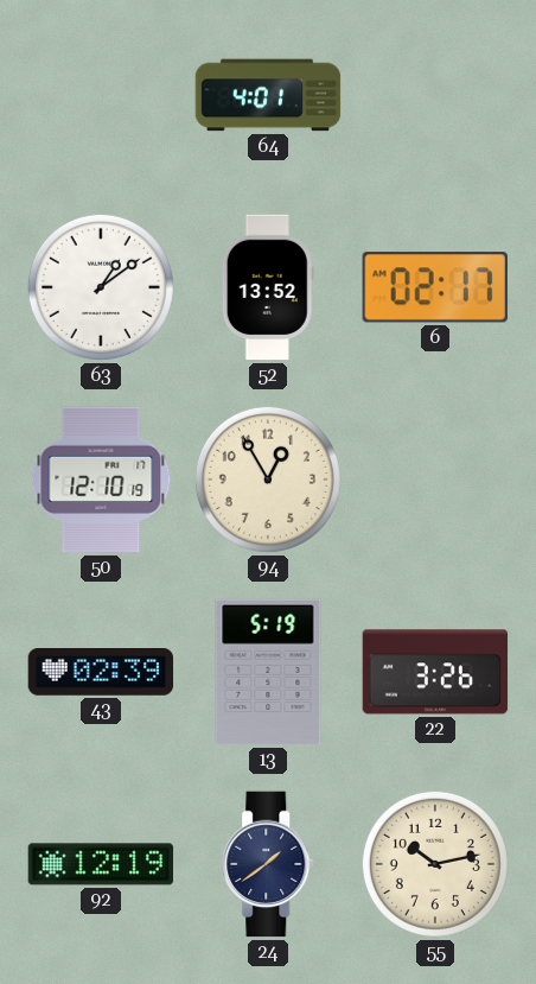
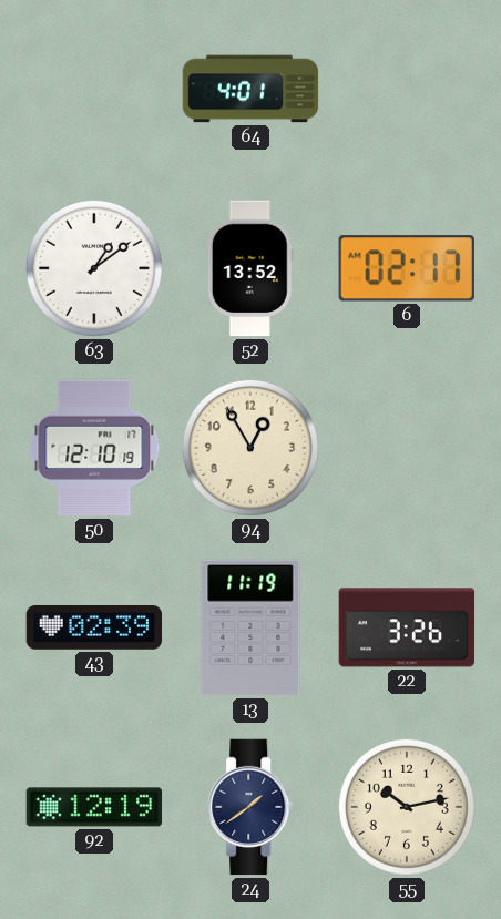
13: 5:19 -> 11:19 (250, 627)
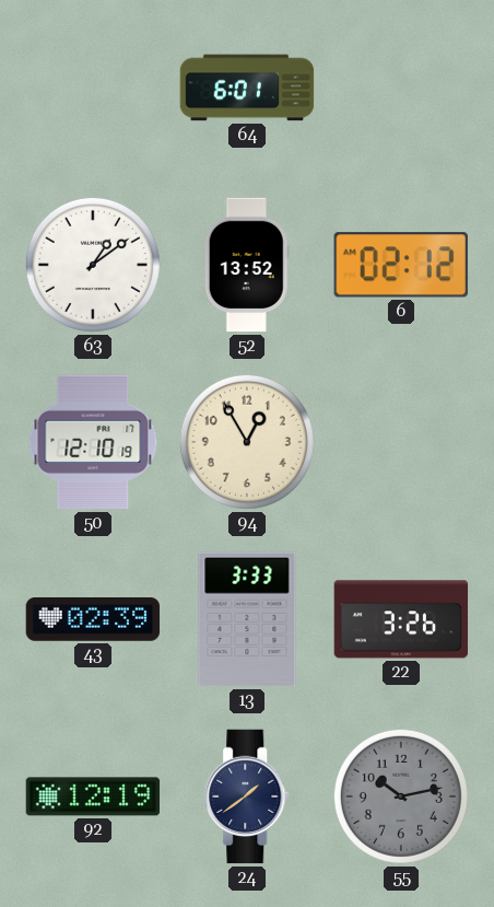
64: 4:01 -> 6:01 (247, 88)
6: 02:17 -> 02:12 (401, 265)
13: 11:19 -> 3:33 (247, 619)
55 dial: cream -> grey (401, 796)
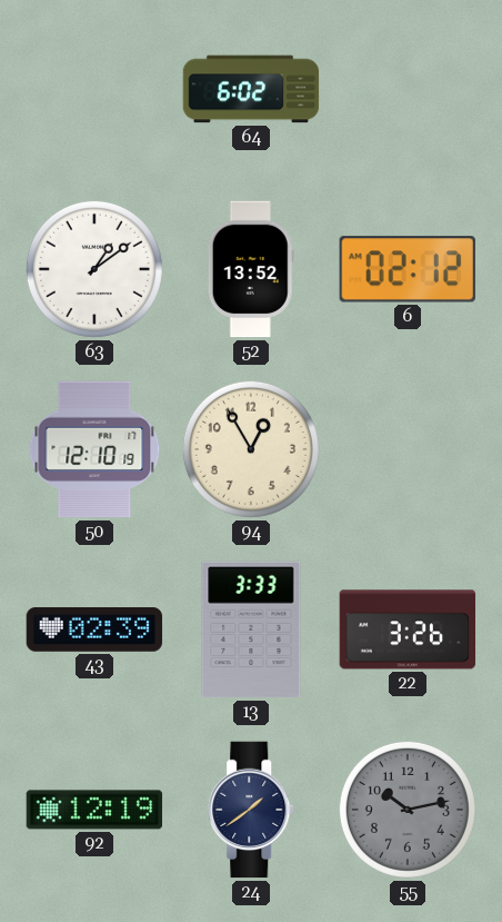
64: 6:01 -> 6:02 (251, 89)
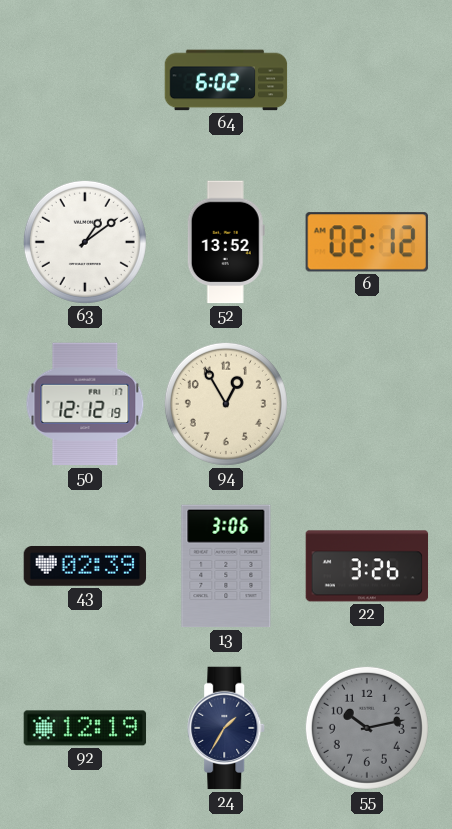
50: 12:10 -> 12:12 (85, 404)
13: 3:33 -> 3:06 (226, 566)
24: 1:39 -> 1:35 (227, 728)
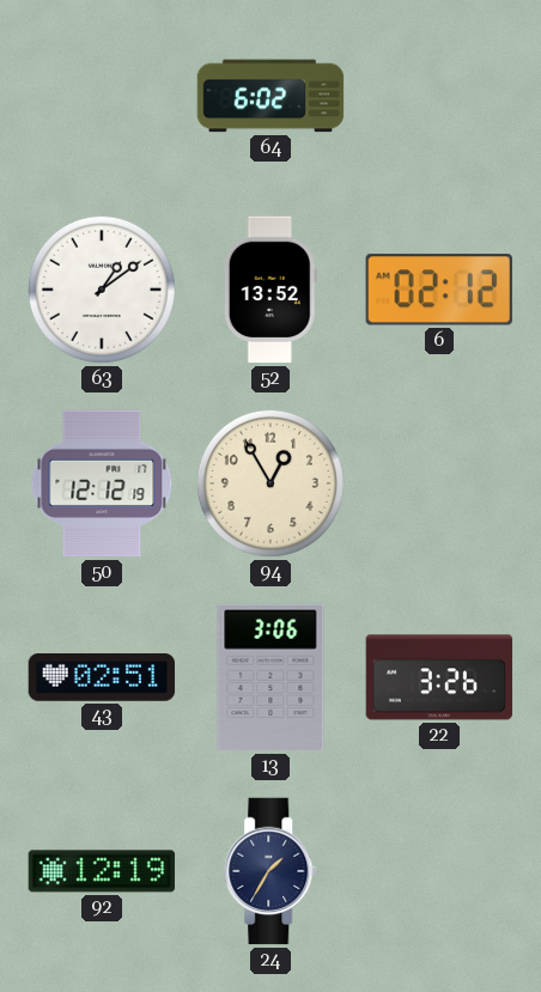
43: 02:39 -> 02:51 (102, 678)
55: 10:13 -> none (367, 728)
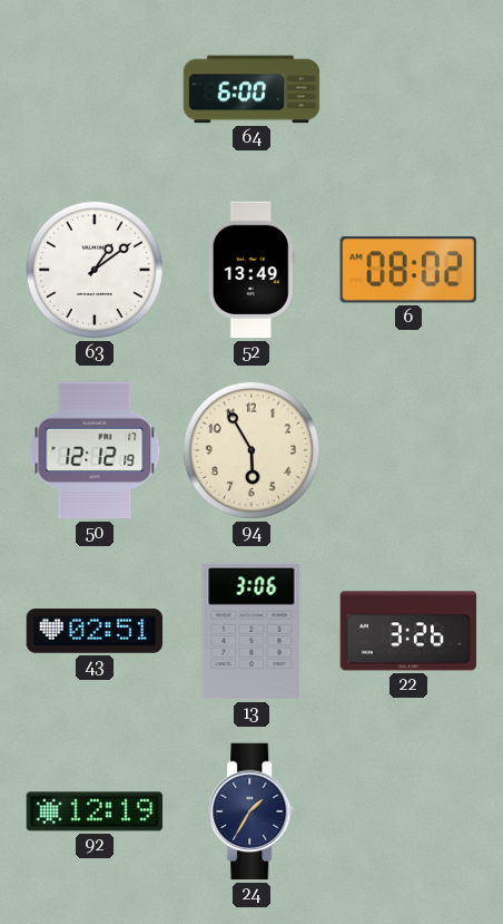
64: 6:02 -> 6:00 (251, 89)
52: 13:52 -> 13:49 (251, 270)
6: 02:12 -> 08:02 (408, 270)
94: 12:55 -> 5:55 (251, 450)
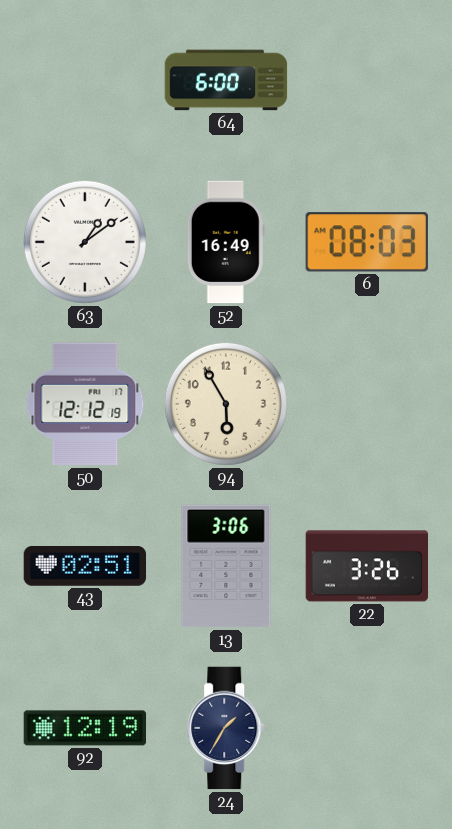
52: 13:49 -> 16:49 (226, 242)
6: 08:02 -> 08:03 (367, 242)
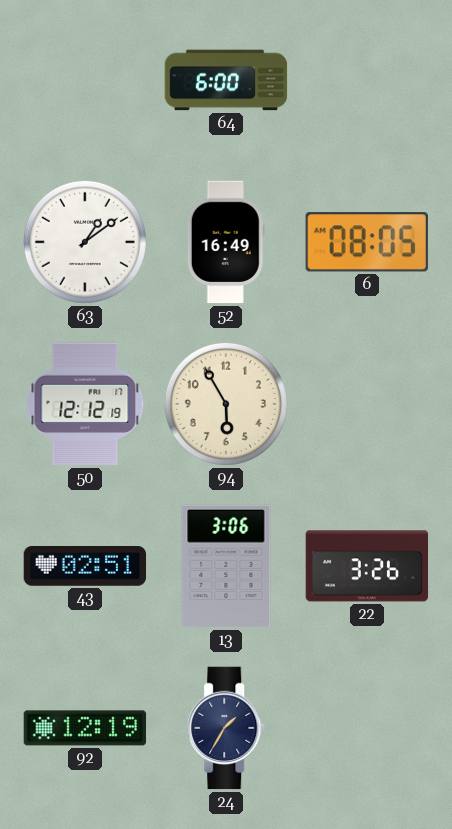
6: 08:03 -> 08:05 (367, 242)
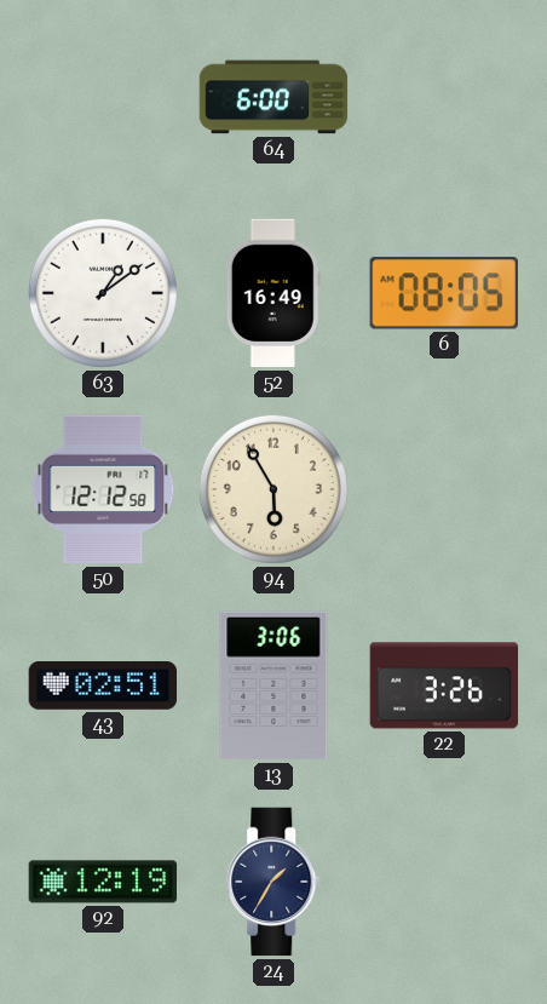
50: 12:12:19 -> 12:12:58 (103, 489)
